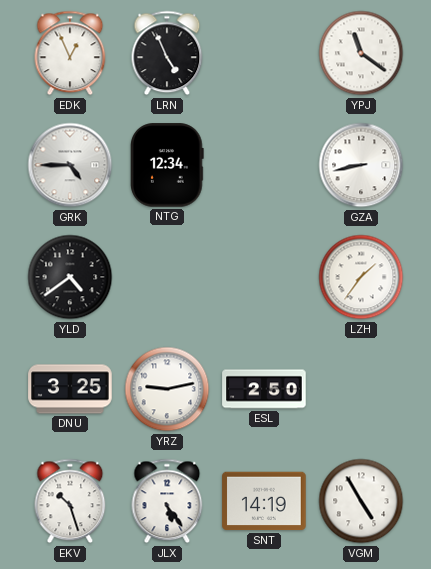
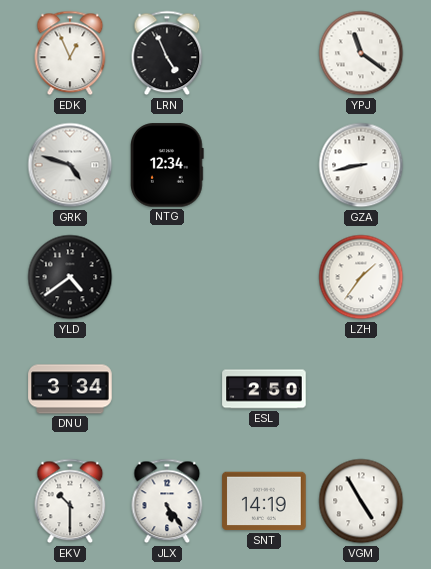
GRK: 4:45 -> 4:48 (70, 165)
DNU: 3:25 -> 3:34 (70, 389)
YRZ: 9:13 -> none (167, 389)
EKV: 10:27 -> 10:30 (70, 501)
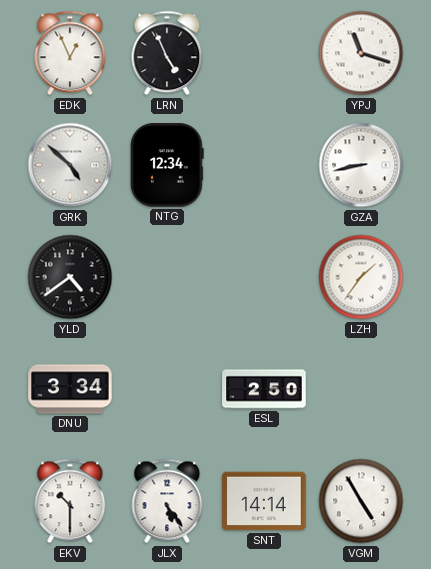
YPJ: 11:21 -> 11:18 (361, 53)
GRK: 4:48 -> 4:52 (70, 165)
SNT: 14:19 -> 14:14 (264, 501)
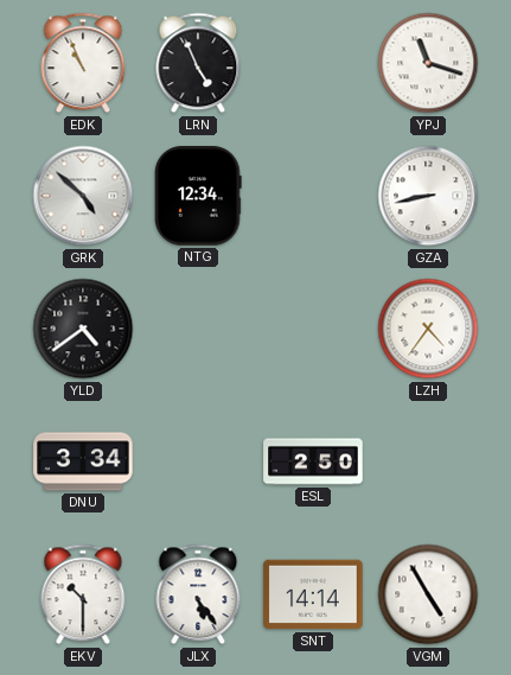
EDK: 12:56 -> 10:56 (83, 63)
LZH: 1:36 -> 4:36 (428, 329)
